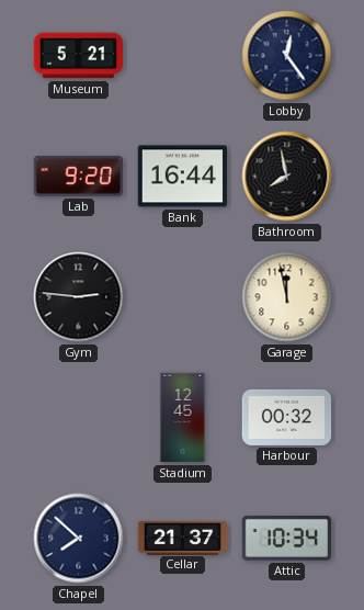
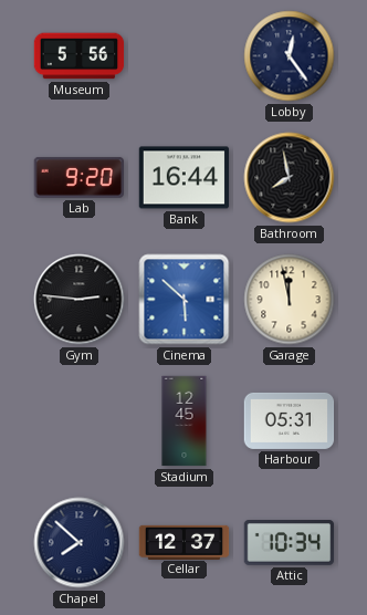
Museum: 5:21 -> 5:56 (80, 56)
Cinema: none -> 5:52 (185, 300)
Harbour: 00:32 -> 05:31 (290, 420)
Cellar: 21:37 -> 12:37 (185, 542)
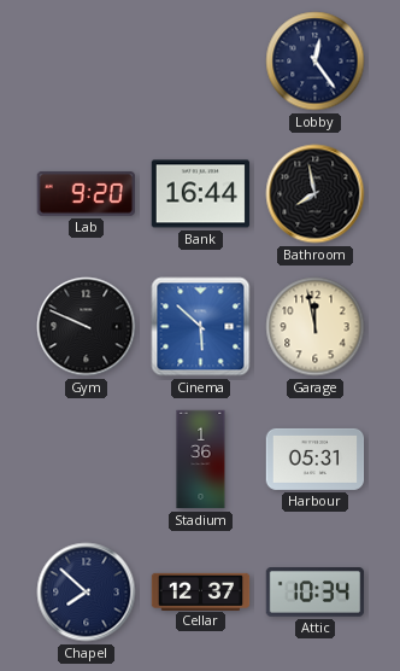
Museum: 5:56 -> none (80, 56)
Gym: 2:46 -> 9:49 (87, 327)
Stadium: 12:45 -> 1:36 (201, 460)
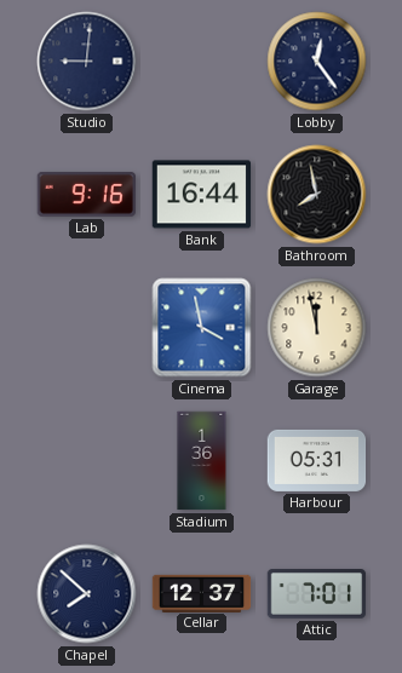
Studio: none -> 9:01 (87, 62)
Lab: 9:20 -> 9:16 (86, 195)
Gym: 9:49 -> none (87, 327)
Cinema: 5:52 -> 3:58 (202, 328)
Attic: 10:34 -> 7:01 (317, 594)
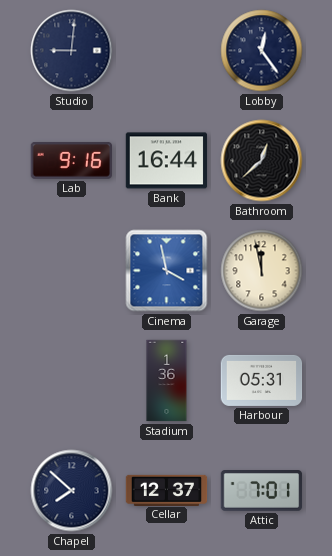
Bathroom: 7:58 -> 12:38 (262, 161)
